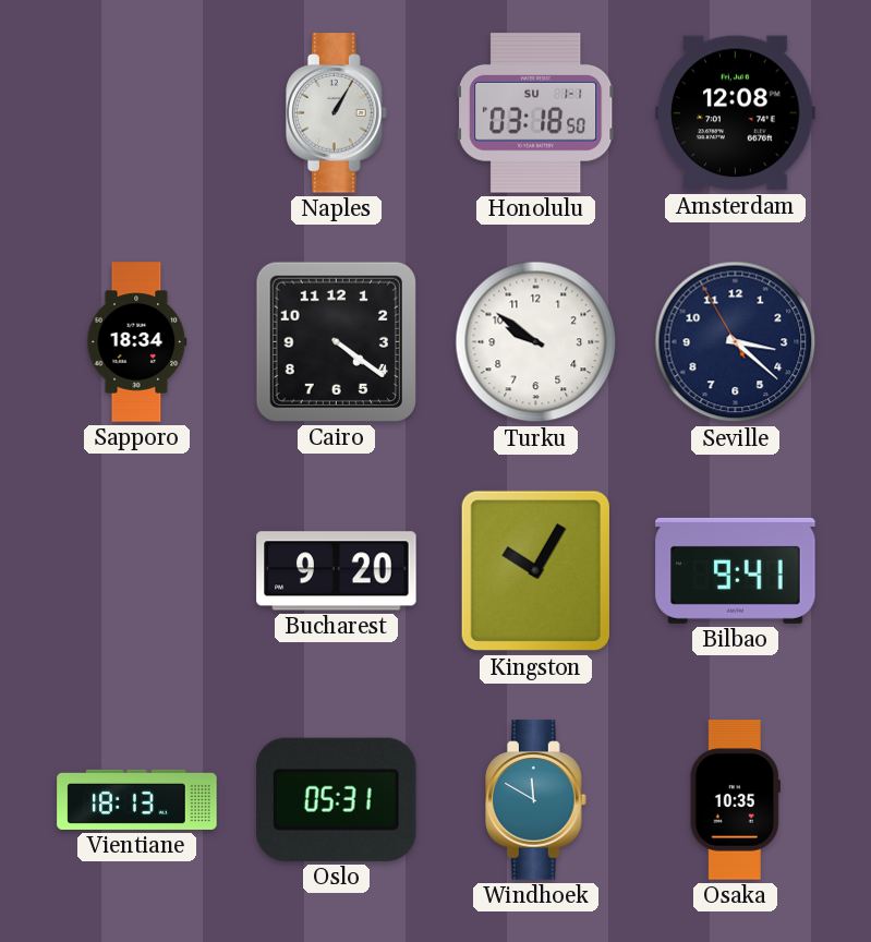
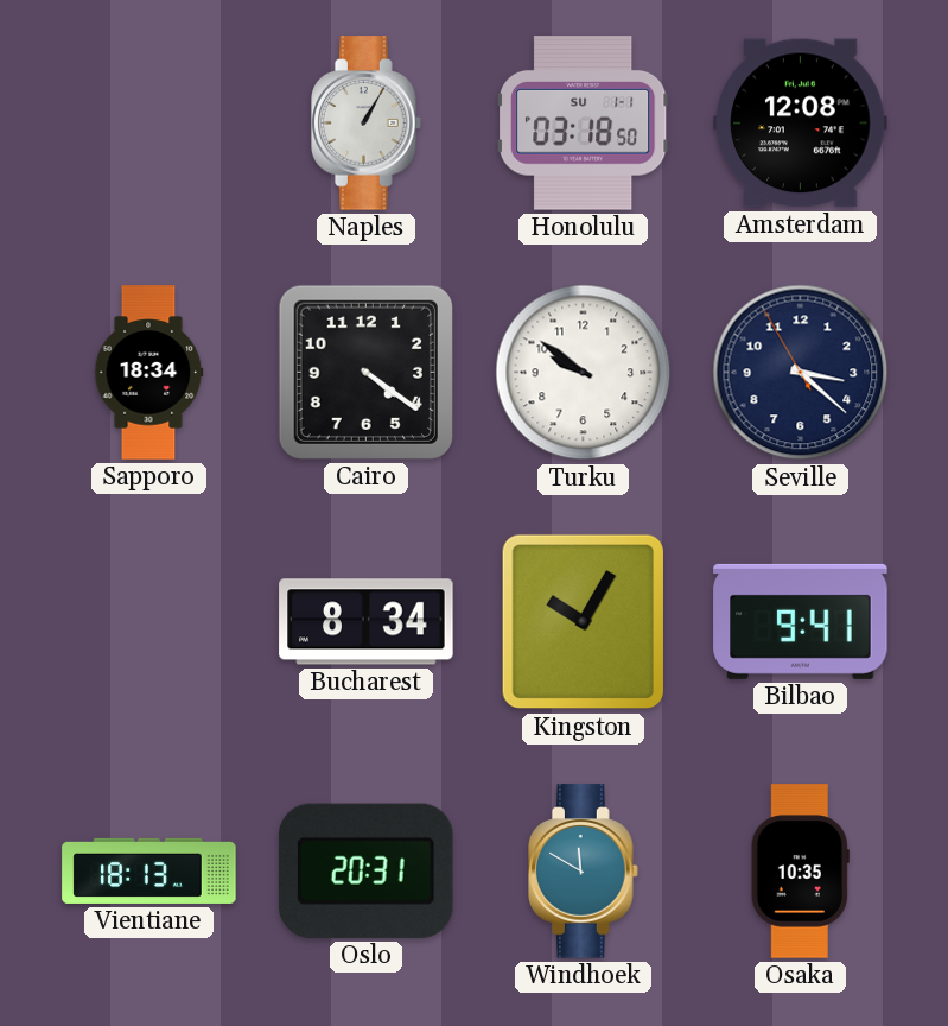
Bucharest: 9:20 -> 8:34 (367, 622)
Oslo: 05:31 -> 20:31 (367, 870)
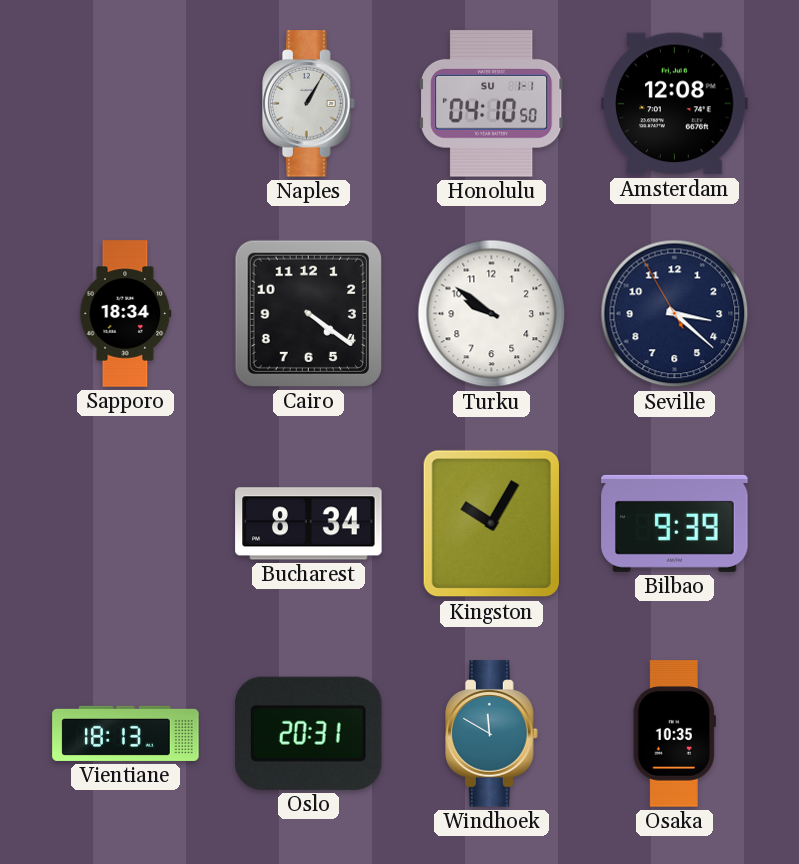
Honolulu: 03:18 -> 04:10 (492, 104)
Bilbao: 9:41 -> 9:39 (675, 523)
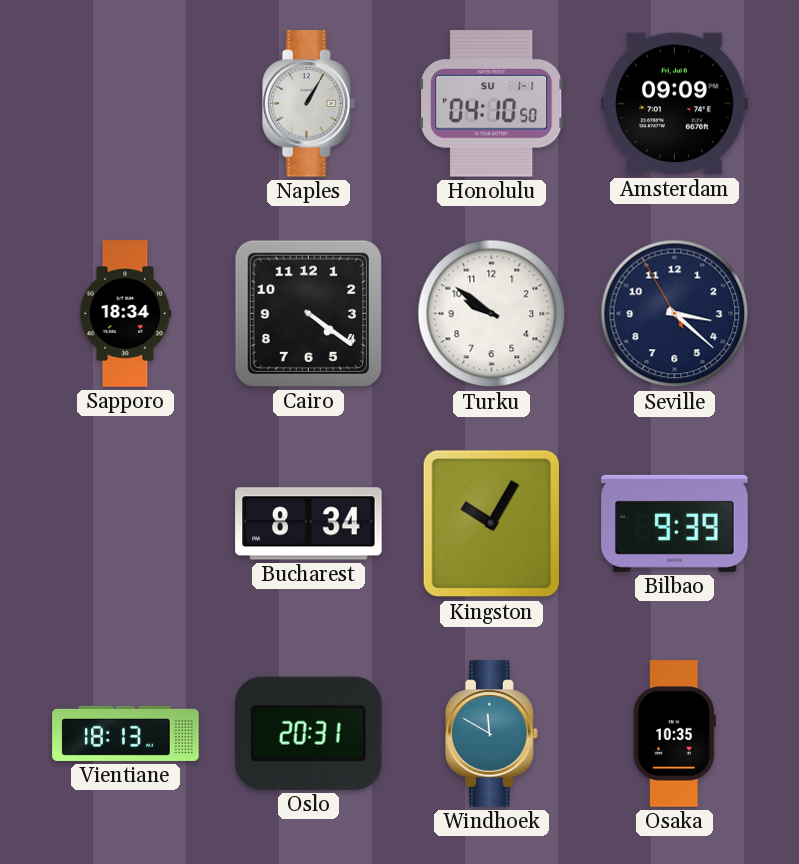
Amsterdam: 12:08 -> 09:09 (675, 104)
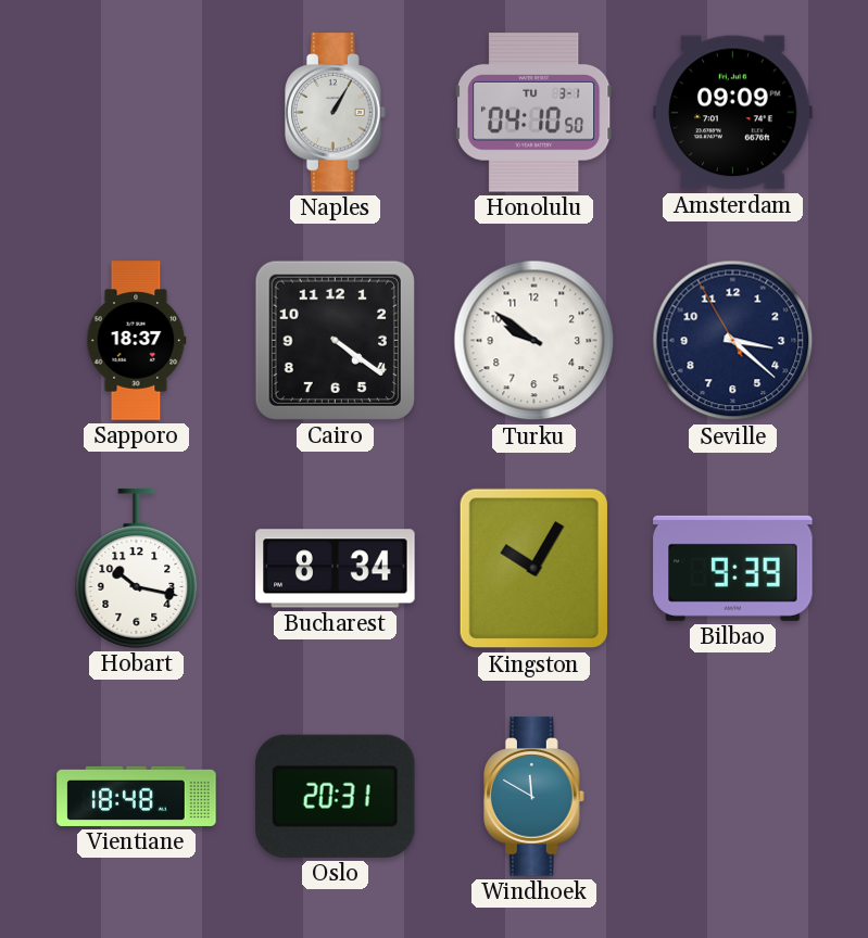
Honolulu date: SU 1-1 -> TU 3-1 (534, 113)
Sapporo: 18:34 -> 18:37 (136, 341)
Hobart: none -> 10:17 (137, 569)
Vientiane: 18:13 -> 18:48 (137, 796)
Osaka: 10:35 -> none (674, 734)
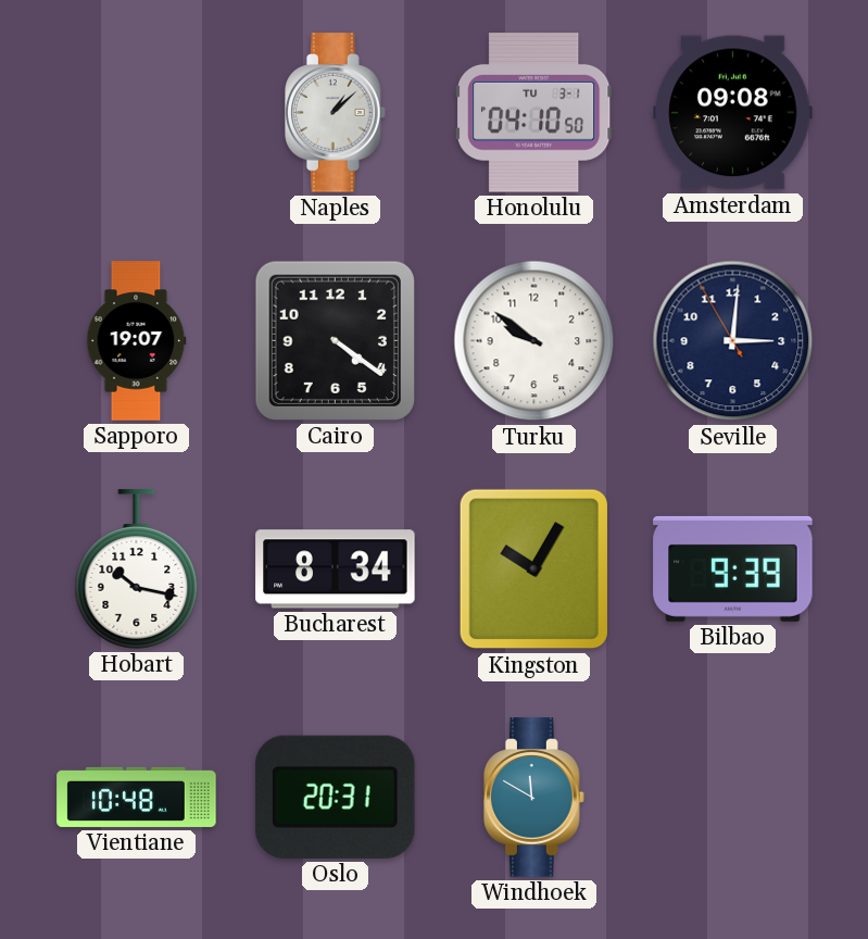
Naples: 1:05 -> 1:08 (336, 113)
Amsterdam: 09:09 -> 09:08 (733, 113)
Sapporo: 18:37 -> 19:07 (136, 341)
Seville: 3:21 -> 3:00 (733, 341)
Vientiane: 18:48 -> 10:48 (137, 797)
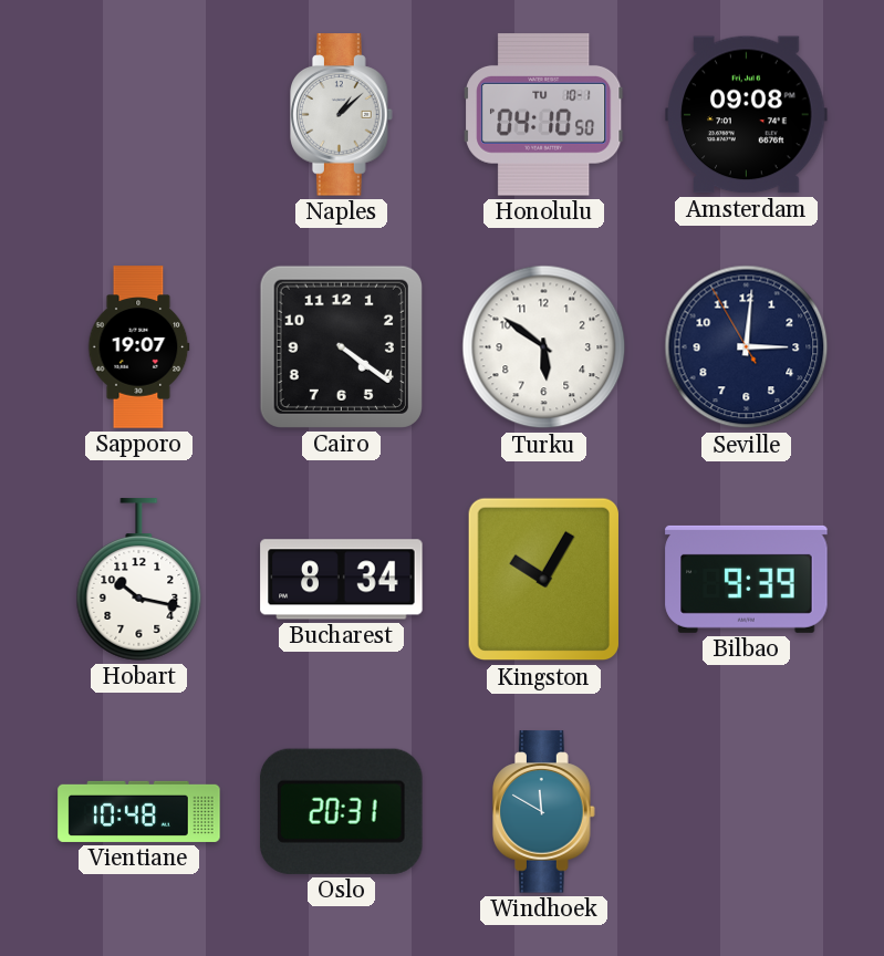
Honolulu date: TU 3-1 -> TU 10-1 (544, 115)
Turku: 9:51 -> 5:51 (544, 347)
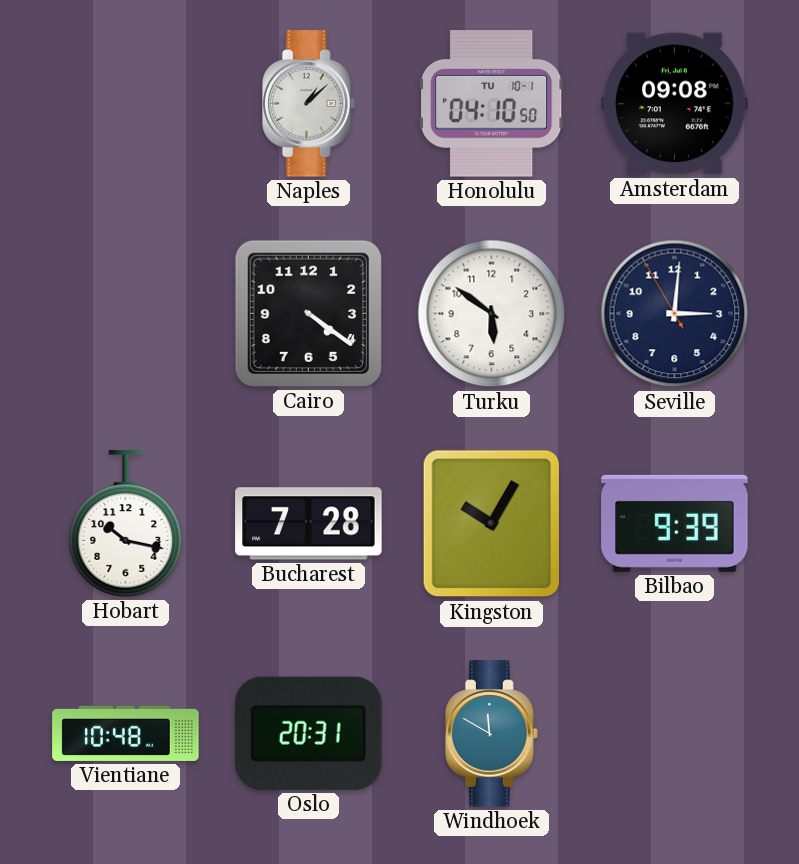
Sapporo: 19:07 -> none (138, 347)
Bucharest: 8:34 -> 7:28 (309, 524)
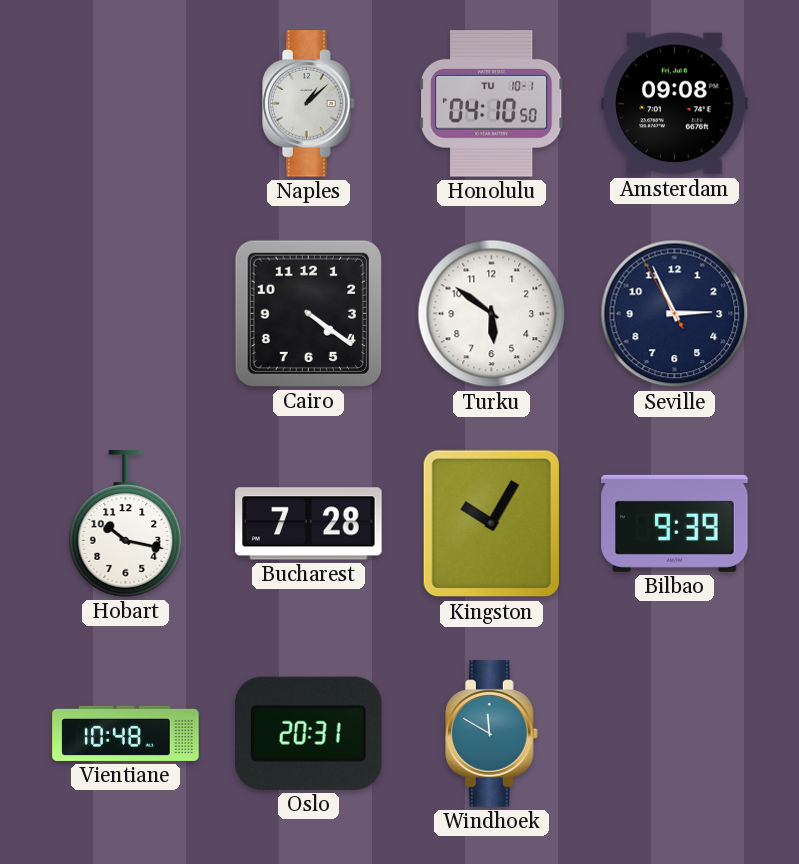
Seville: 3:00 -> 2:55 (675, 314)
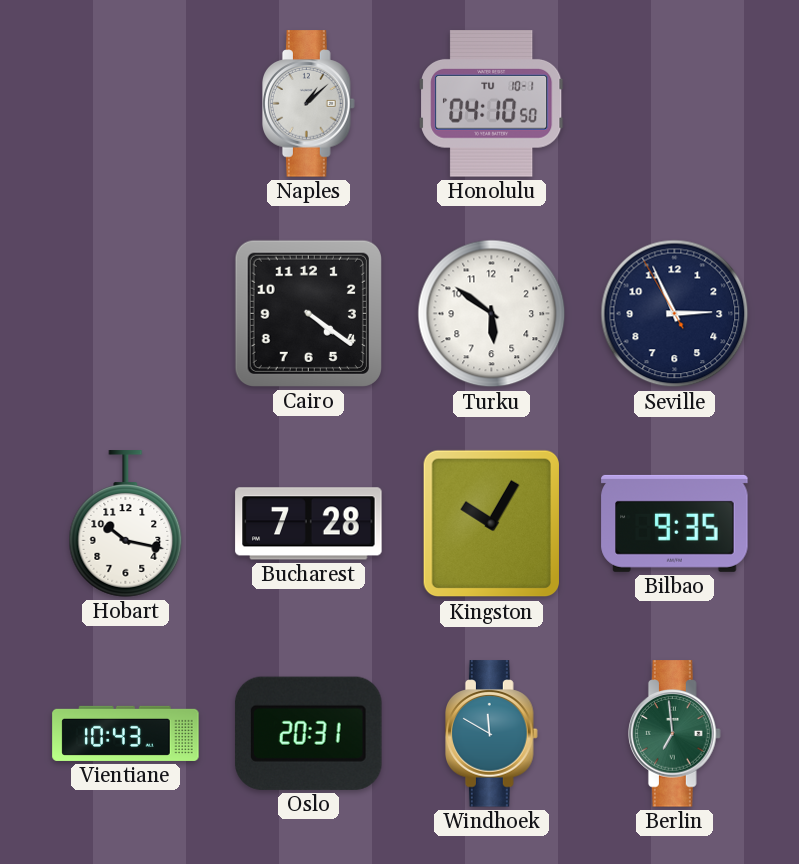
Amsterdam: 09:08 -> none (675, 104)
Bilbao: 9:39 -> 9:35 (675, 523)
Vientiane: 10:48 -> 10:43 (126, 733)
Berlin: none -> 6:59 (675, 734)
